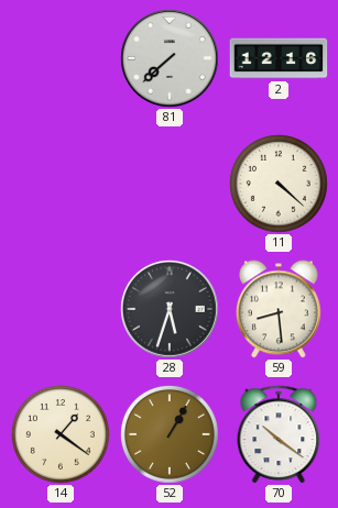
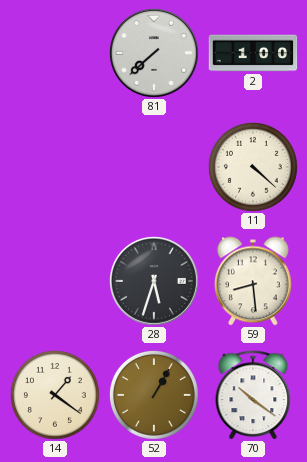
2: 12:16 -> 1:00 (253, 53)
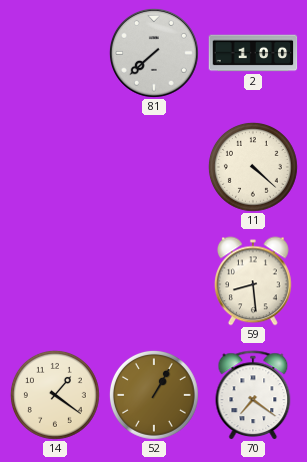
28: 5:33 -> none (154, 281)
70: 10:21 -> 7:21 (253, 395)
